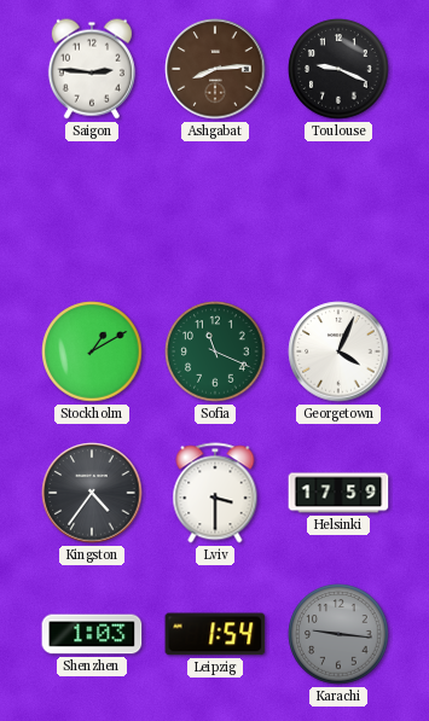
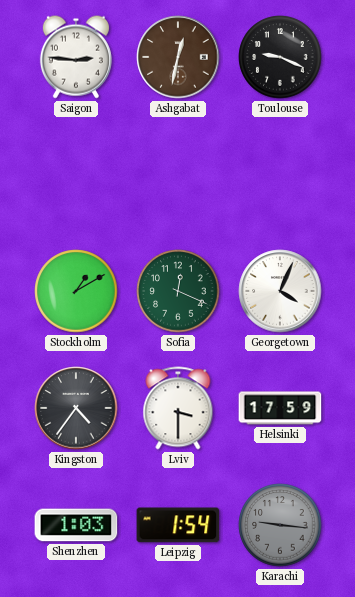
Ashgabat: 8:14 -> 12:32 (178, 57)
Sofia: 11:19 -> 12:19 (178, 291)
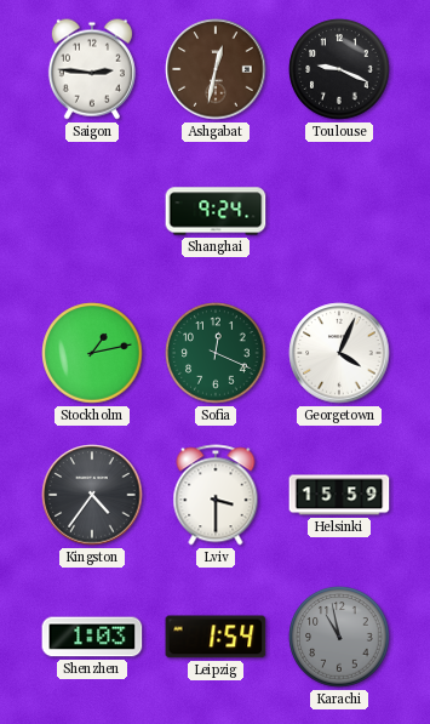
Shanghai: none -> 9:24 (216, 211)
Stockholm: 1:10 -> 1:13 (92, 353)
Helsinki: 17:59 -> 15:59 (339, 495)
Karachi: 9:16 -> 10:58 (339, 637)
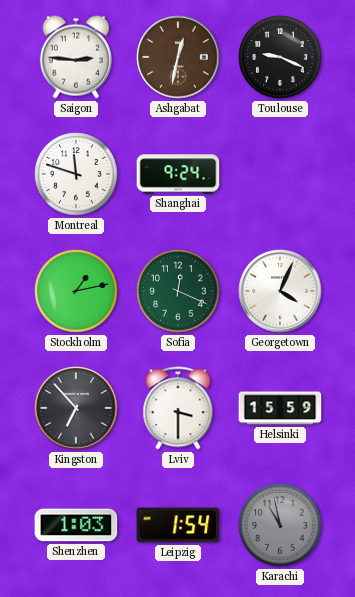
Montreal: none -> 11:48 (76, 174)
Kingston: 4:36 -> 6:53 (76, 408)
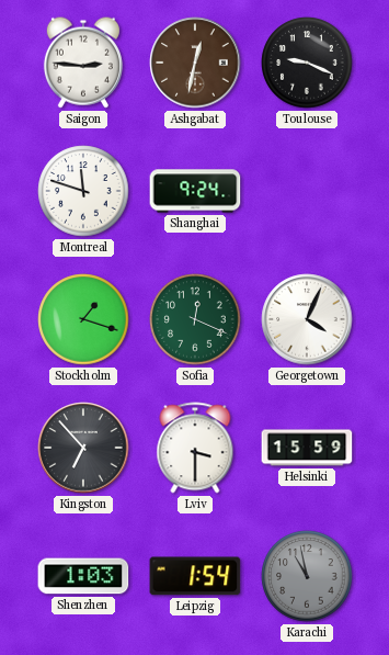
Stockholm: 1:13 -> 1:18 (83, 319)
